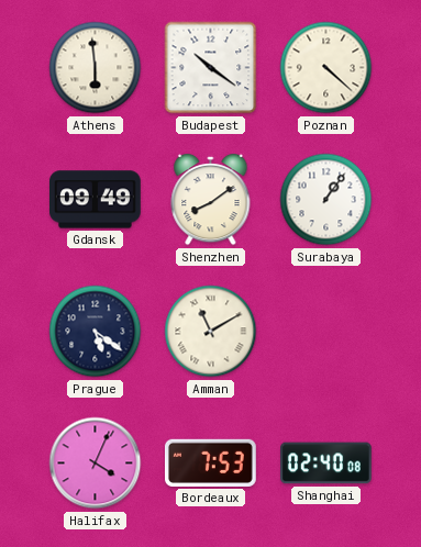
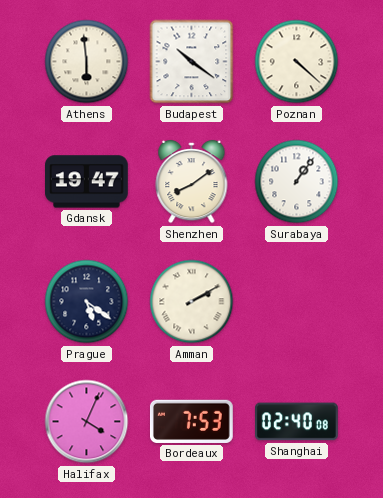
Gdansk: 09:49 -> 19:47 (87, 182)
Amman: 11:10 -> 2:10 (192, 302)
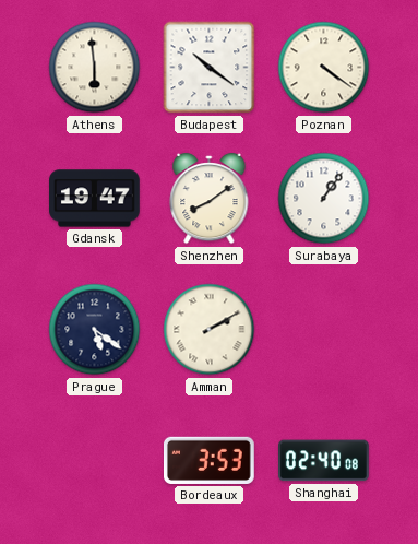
Poznan: 4:22 -> 4:21 (324, 68)
Halifax: 4:04 -> none (87, 422)
Bordeaux: 7:53 -> 3:53 (210, 460)
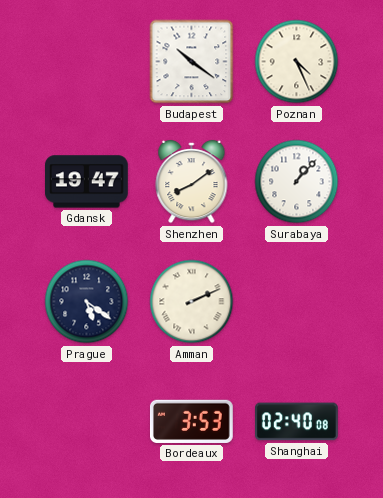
Athens: 5:59 -> none (95, 68)
Poznan: 4:21 -> 4:26 (297, 62)
Surabaya: 1:06 -> 1:07 (297, 182)
Amman: 2:10 -> 2:11 (192, 302)
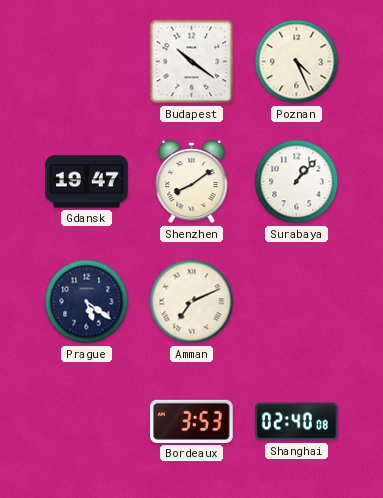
Amman: 2:11 -> 7:11 (192, 302)
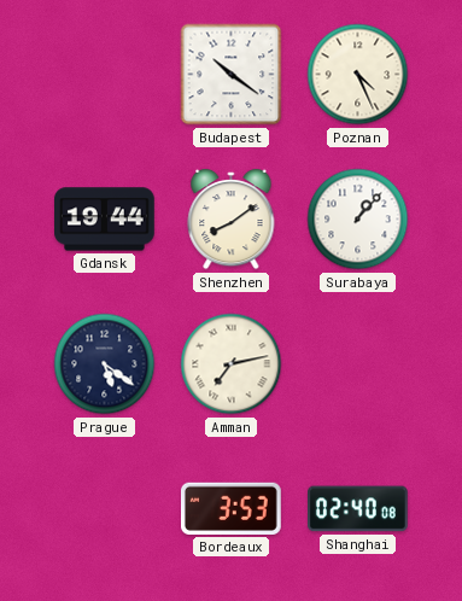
Gdansk: 19:47 -> 19:44 (105, 220)
Amman: 7:11 -> 7:13 (232, 364)
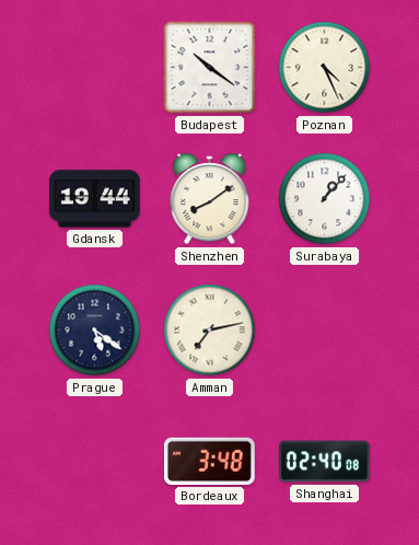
Bordeaux: 3:53 -> 3:48 (210, 461)
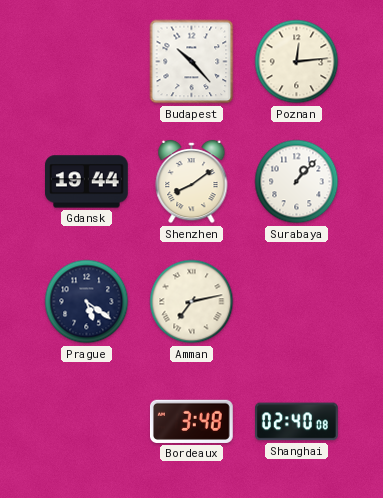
Budapest: 10:21 -> 10:23 (192, 62)
Poznan: 4:26 -> 12:14 (297, 62)
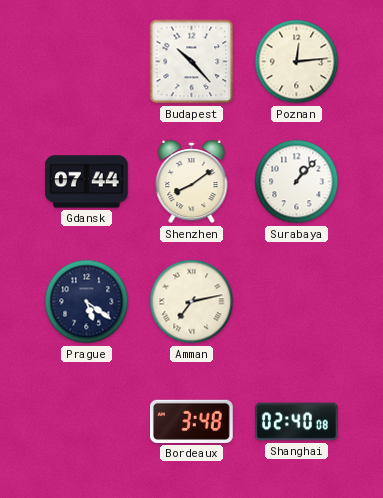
Gdansk: 19:44 -> 07:44 (87, 182)
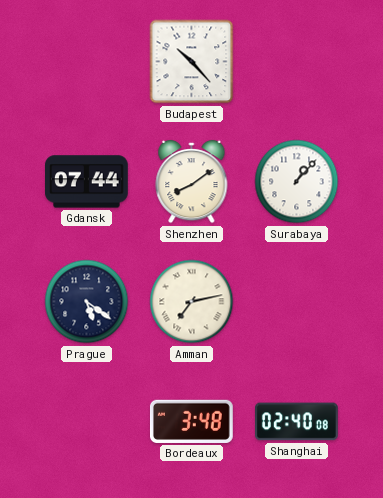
Poznan: 12:14 -> none (297, 62)
